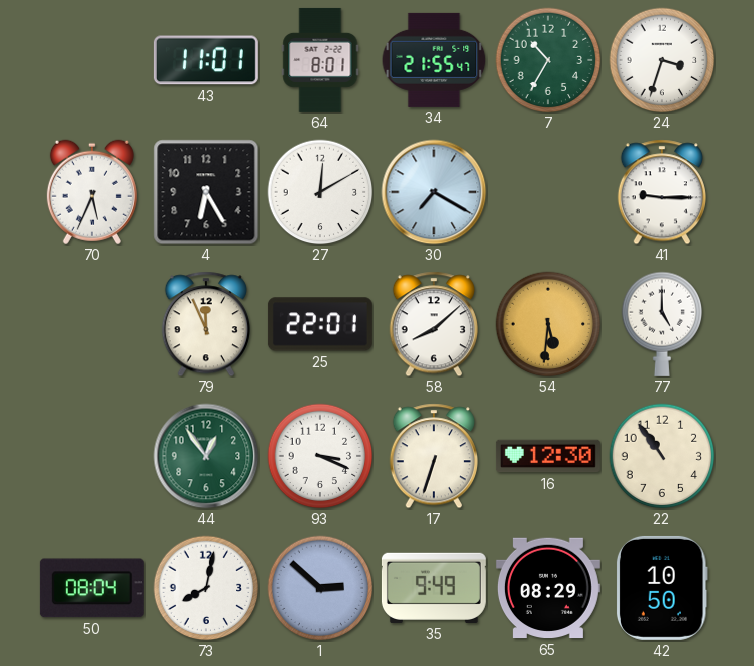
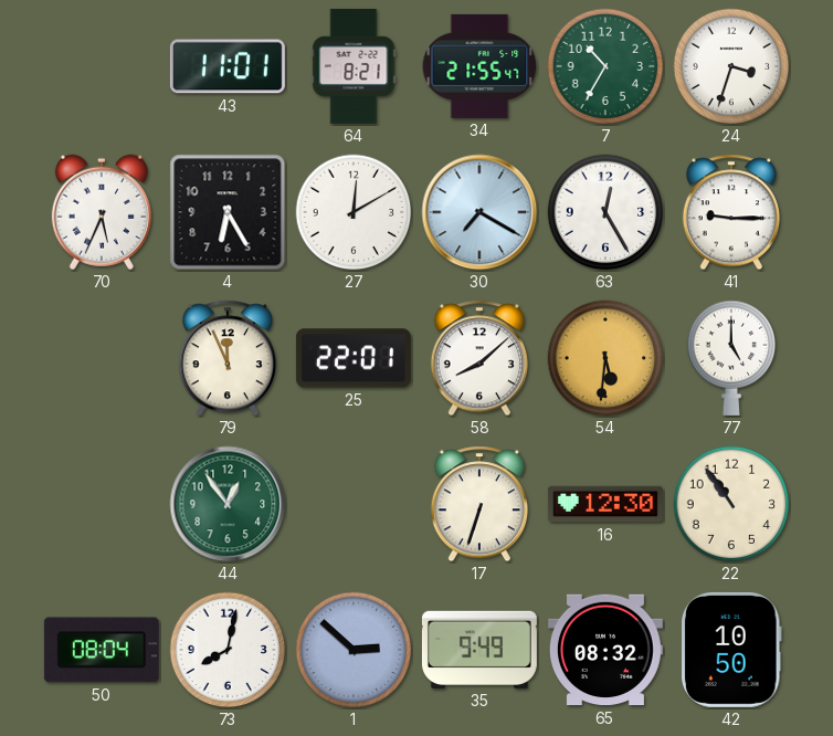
64: 8:01 -> 8:21 (354, 66)
63: none -> 12:25 (605, 212)
93: 3:19 -> none (320, 456)
65: 08:29 -> 08:32 (605, 650)
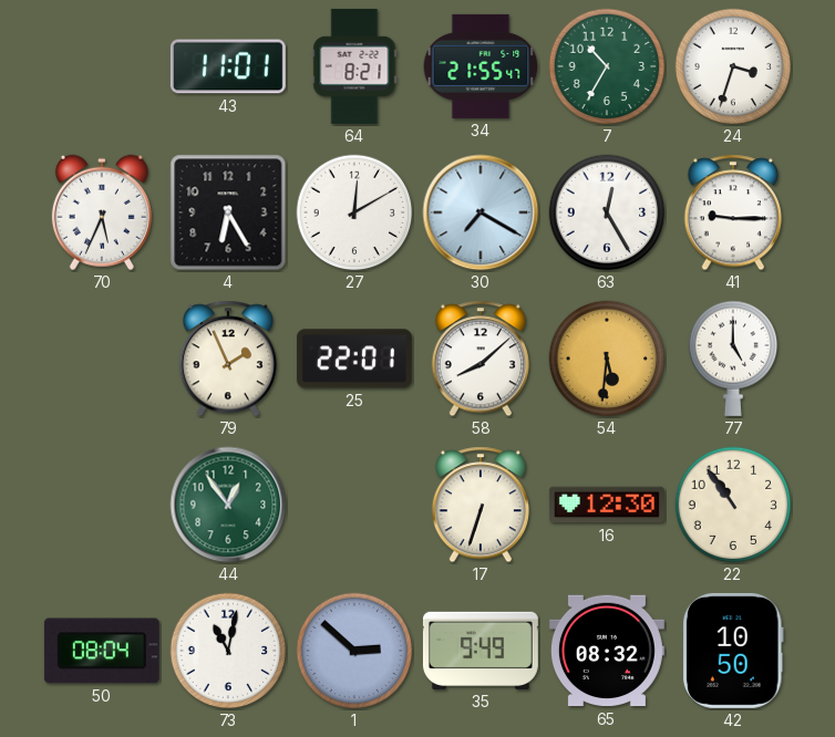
79: 11:56 -> 1:56 (228, 359)
73: 8:02 -> 11:02 (228, 651)
